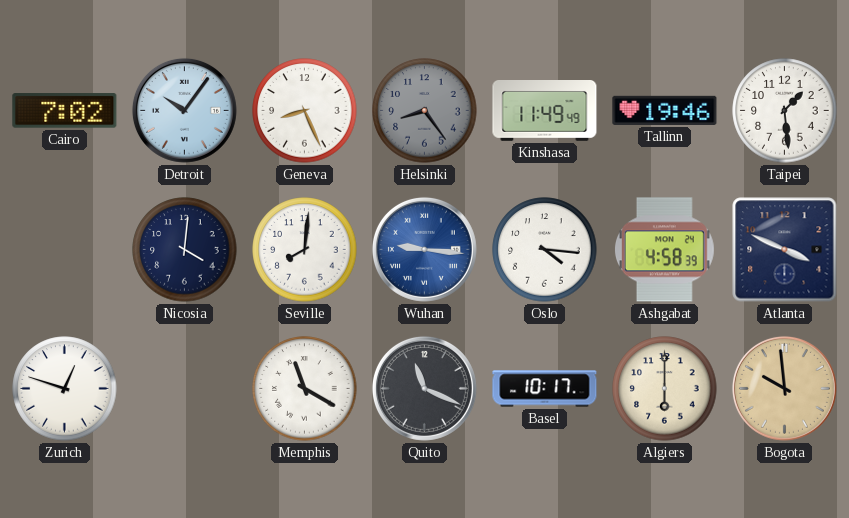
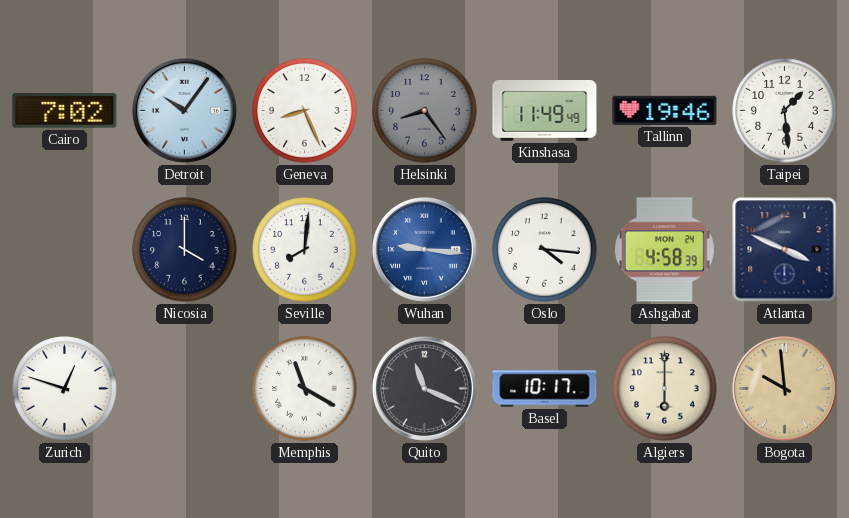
Nicosia: 4:01 -> 4:00 (185, 250)
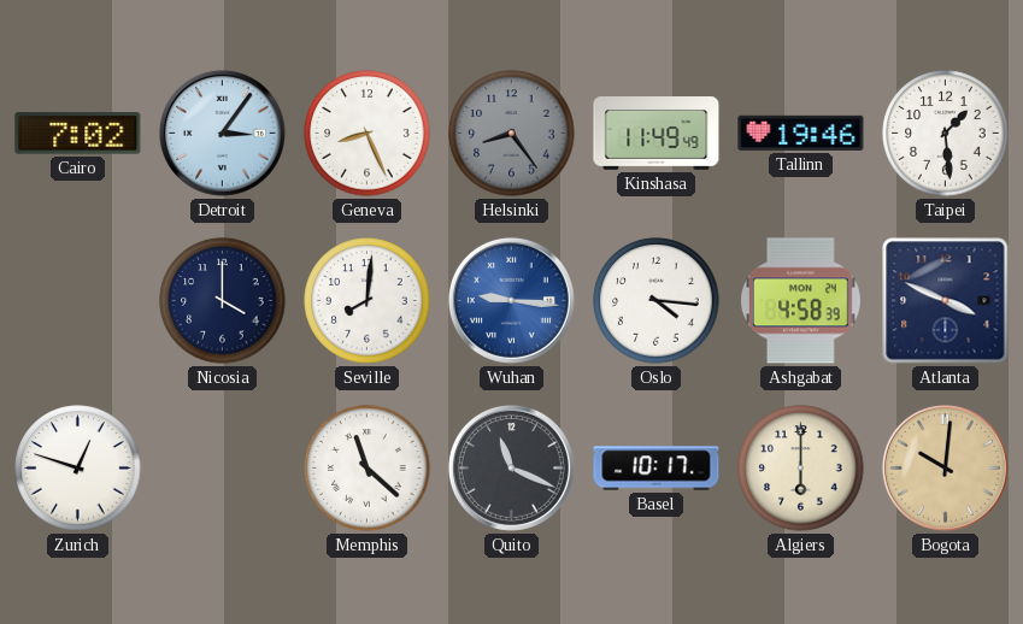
Detroit: 10:06 -> 3:06 (222, 133)
Memphis: 11:20 -> 11:22 (368, 469)
Bogota: 9:59 -> 10:01 (945, 467)
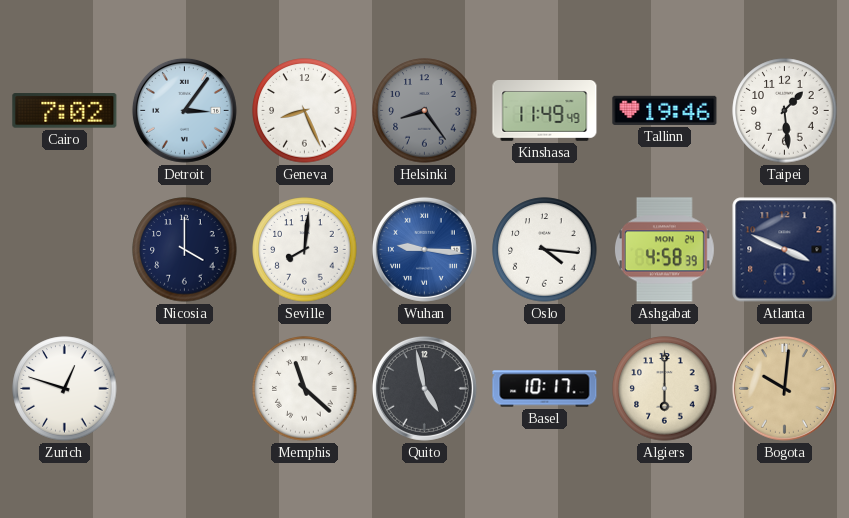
Quito: 11:19 -> 4:58 (424, 388)
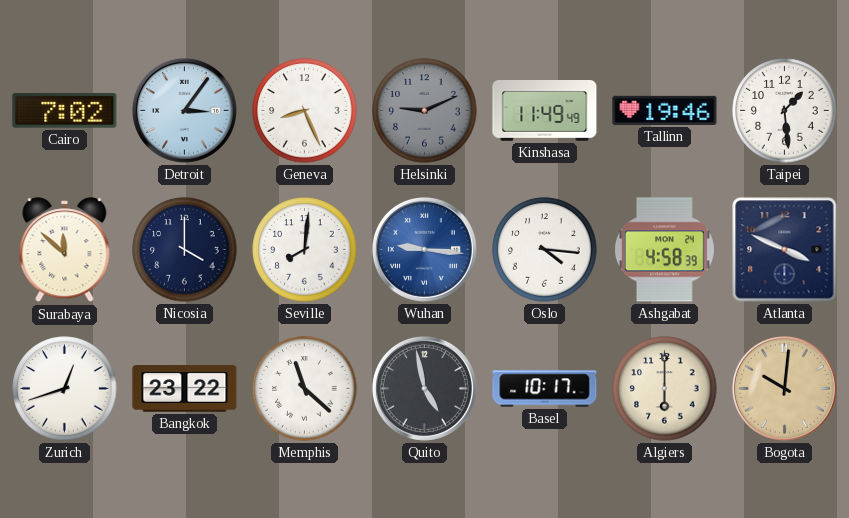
Helsinki: 8:24 -> 9:11 (425, 111)
Surabaya: none -> 11:52 (65, 250)
Zurich: 12:48 -> 12:42 (65, 389)
Bangkok: none -> 23:22 (185, 389)
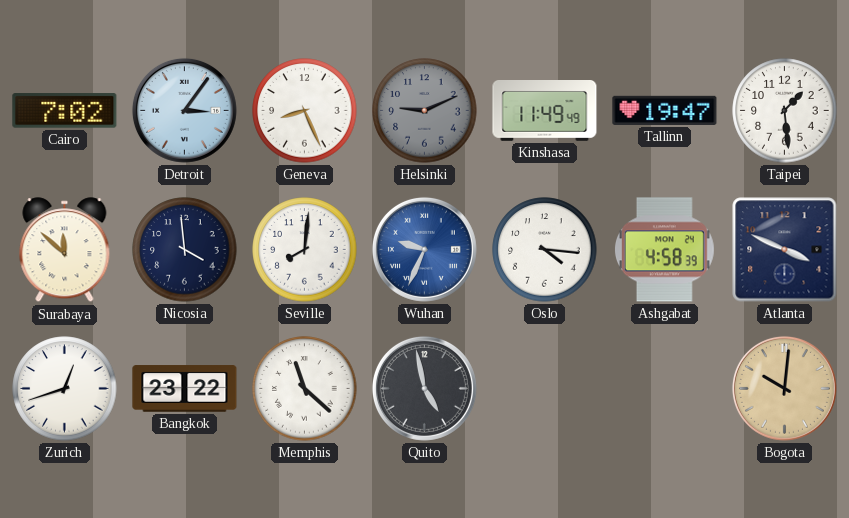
Tallinn: 19:46 -> 19:47 (665, 110)
Nicosia: 4:00 -> 3:59 (185, 250)
Wuhan: 9:16 -> 9:34 (424, 249)
Basel: 10:17 -> none (545, 389)
Algiers: 6:00 -> none (665, 389)
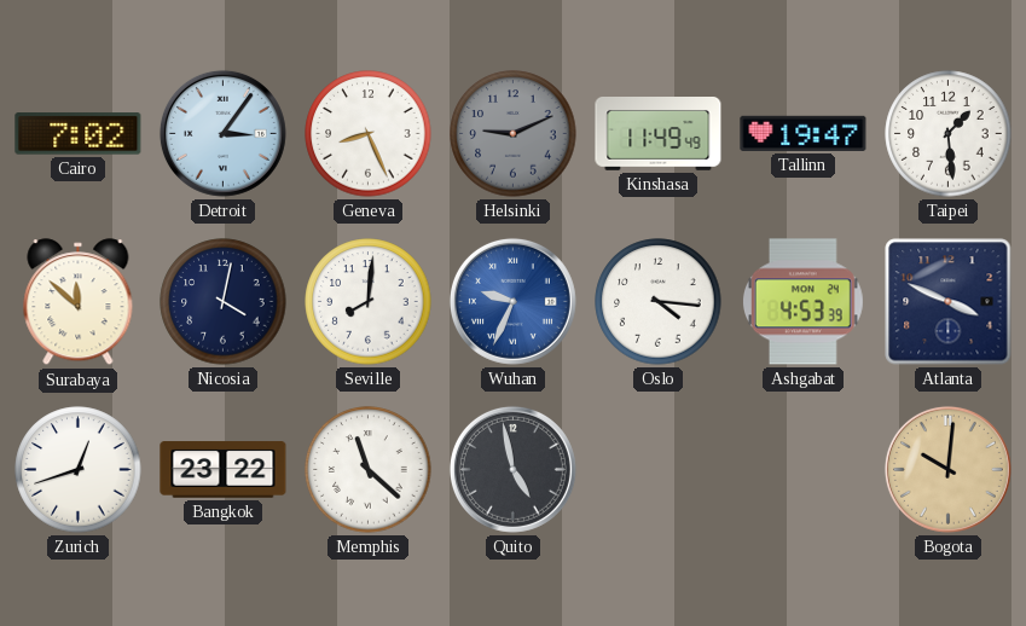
Nicosia: 3:59 -> 4:02 (224, 302)
Ashgabat: 4:58 -> 4:53 (802, 302)
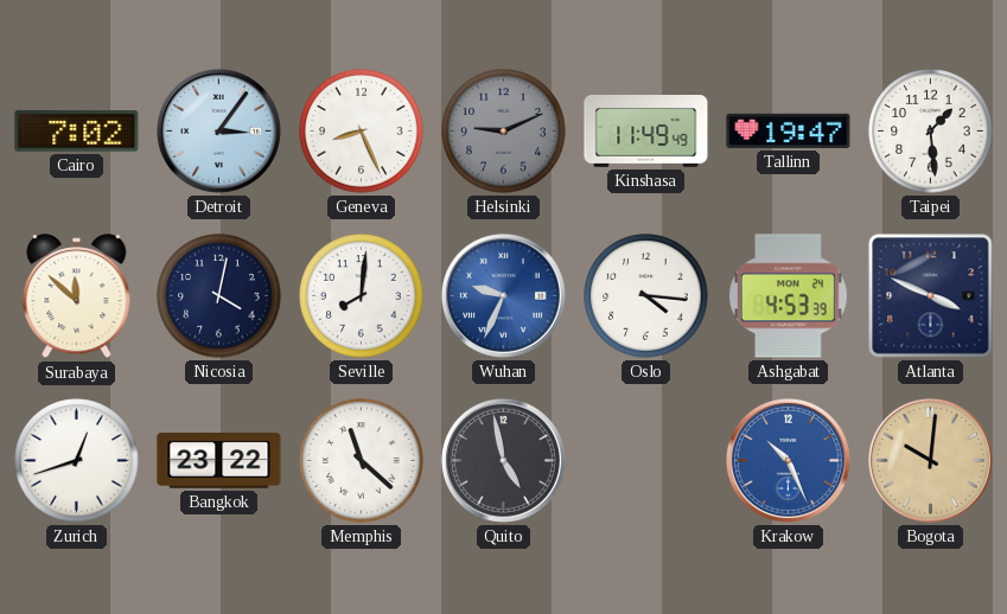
Krakow: none -> 10:26 (788, 460)
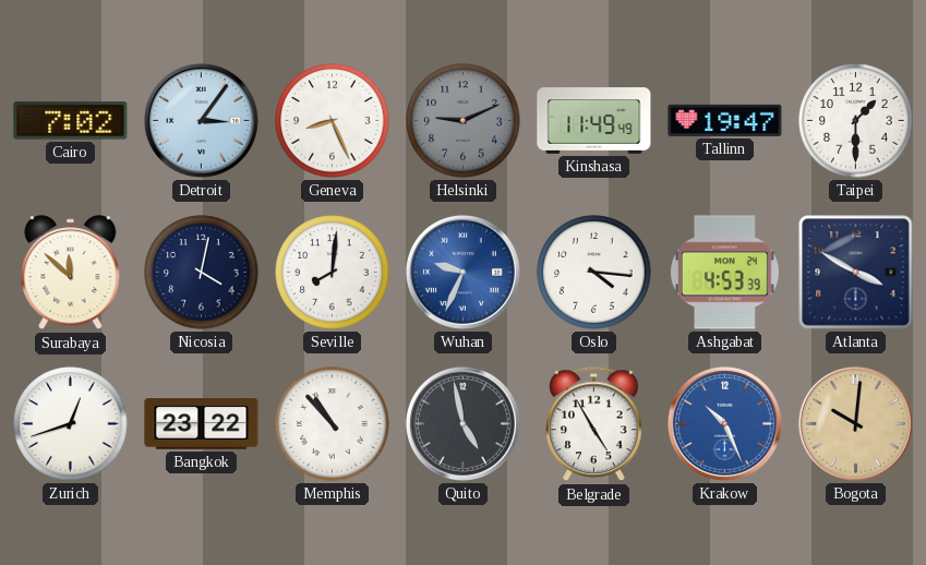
Taipei: 1:29 -> 1:30 (856, 121)
Atlanta: 3:49 -> 3:50 (856, 273)
Memphis: 11:22 -> 10:53 (333, 424)
Belgrade: none -> 4:55 (594, 424)
